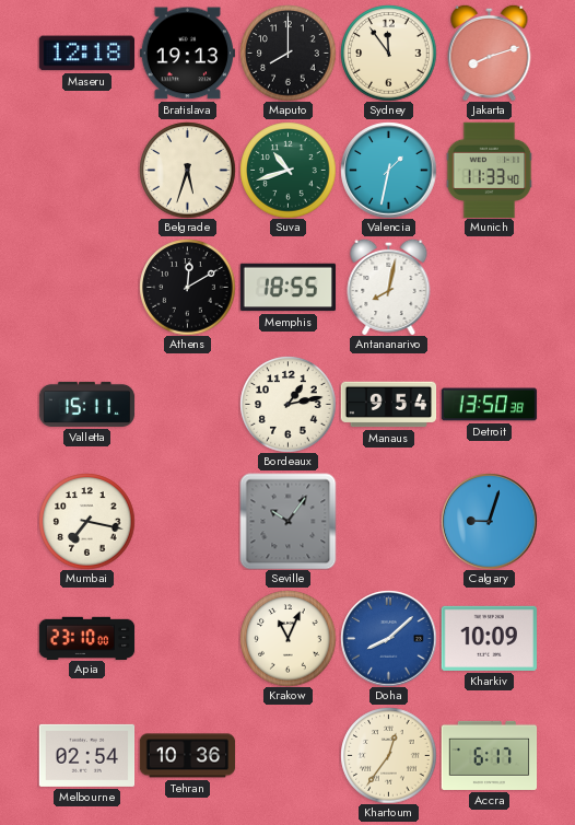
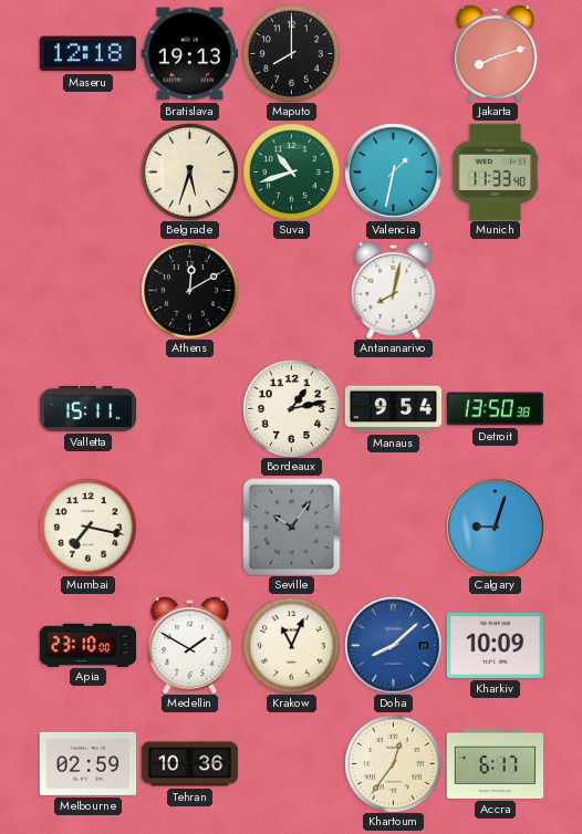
Sydney: 11:54 -> none (388, 53)
Memphis: 18:55 -> none (287, 288)
Medellin: none -> 1:50 (190, 645)
Melbourne: 02:54 -> 02:59 (87, 763)
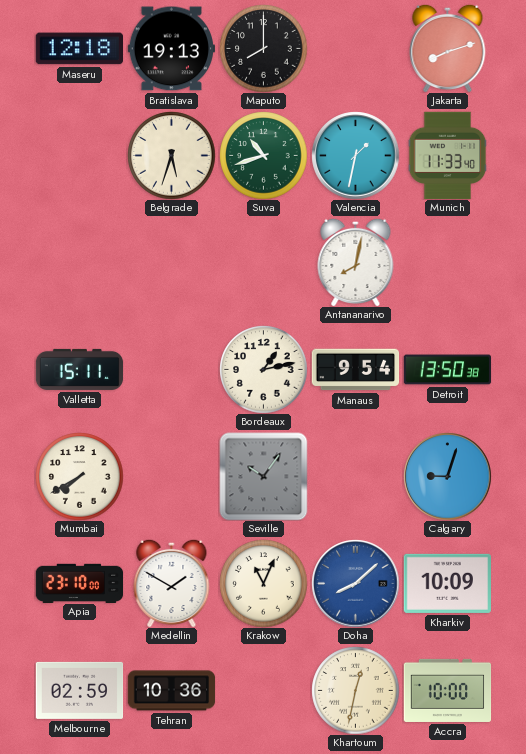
Athens: 12:10 -> none (189, 290)
Mumbai: 7:17 -> 7:40 (79, 476)
Khartoum: 12:36 -> 12:32 (355, 690)
Accra: 6:17 -> 10:00 (447, 690)
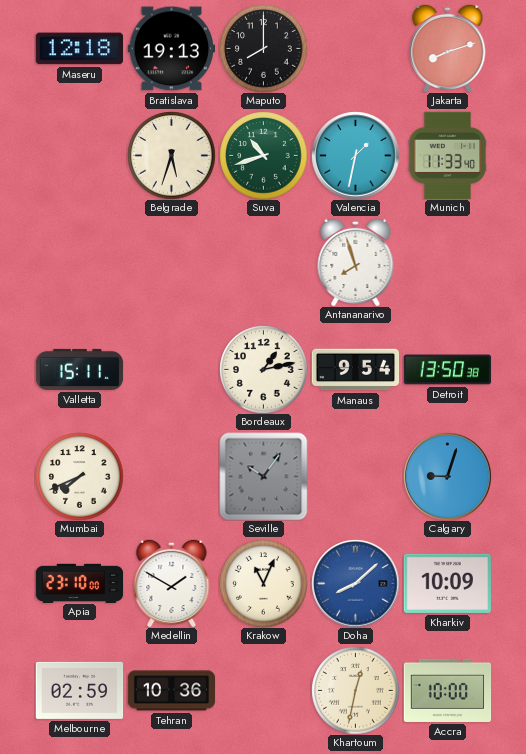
Antananarivo: 8:02 -> 7:57 (356, 262)
Mumbai: 7:40 -> 7:41 (79, 476)
